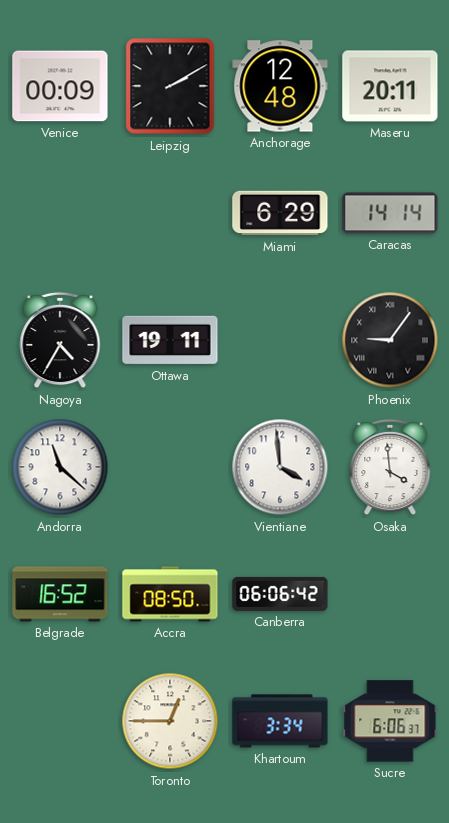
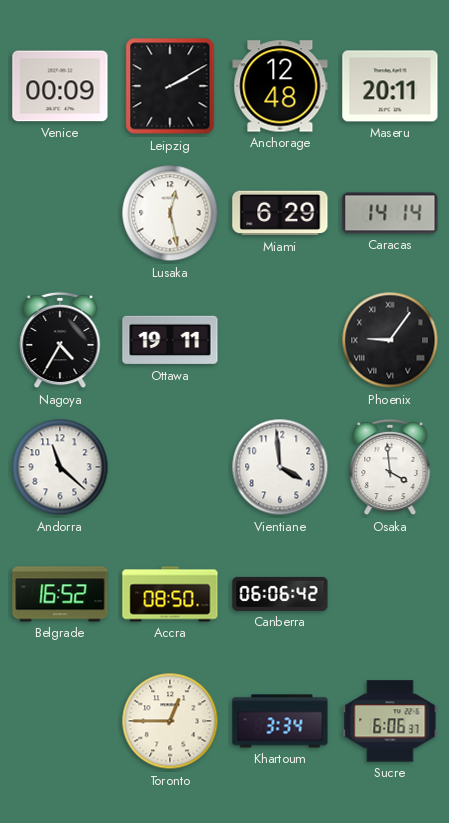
Lusaka: none -> 12:28 (170, 213)
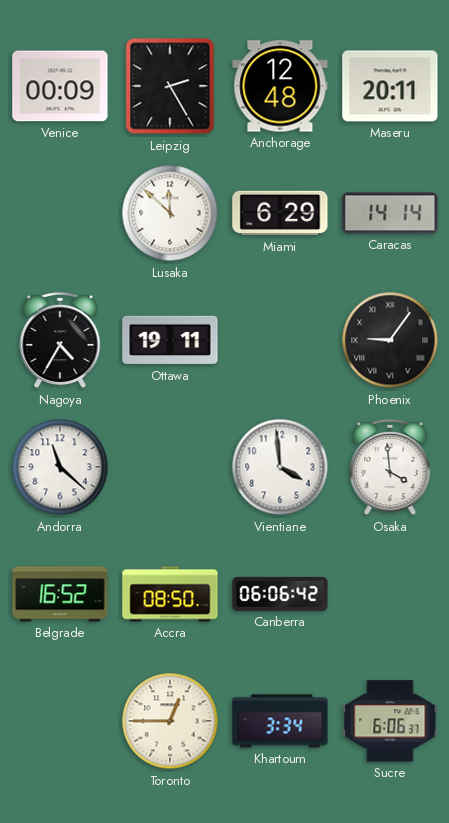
Leipzig: 2:10 -> 2:25 (170, 86)
Lusaka: 12:28 -> 11:52 (170, 213)
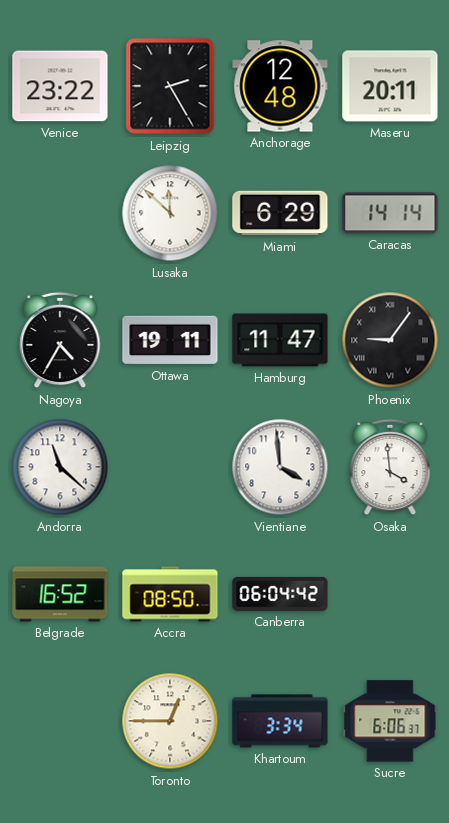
Venice: 00:09 -> 23:22 (60, 86)
Hamburg: none -> 11:47 (280, 340)
Canberra: 06:06 -> 06:04 (280, 594)
